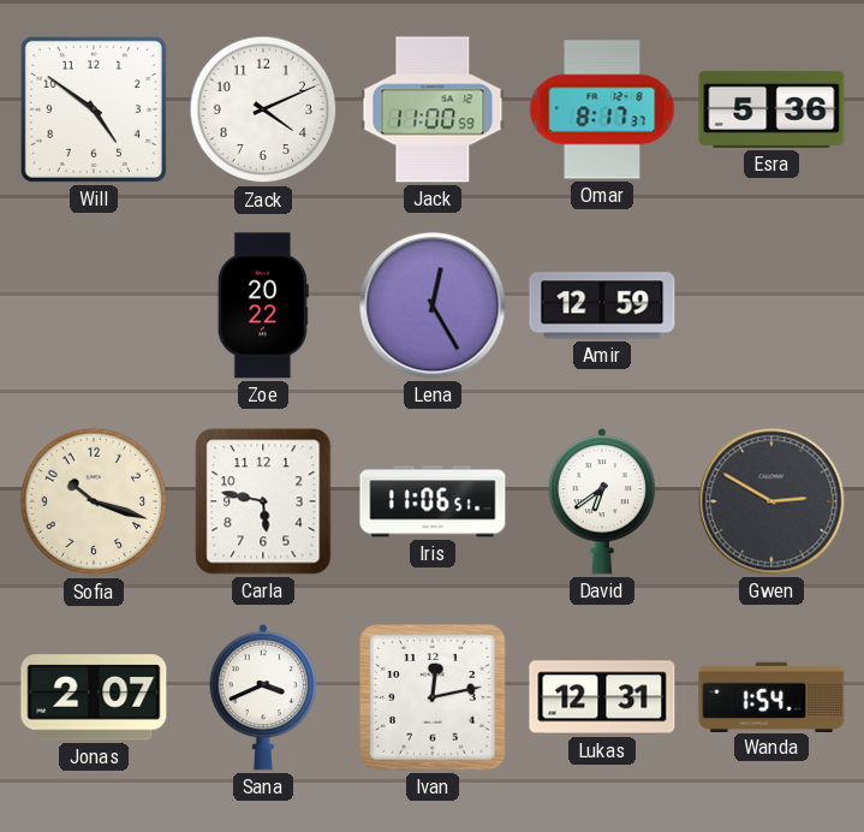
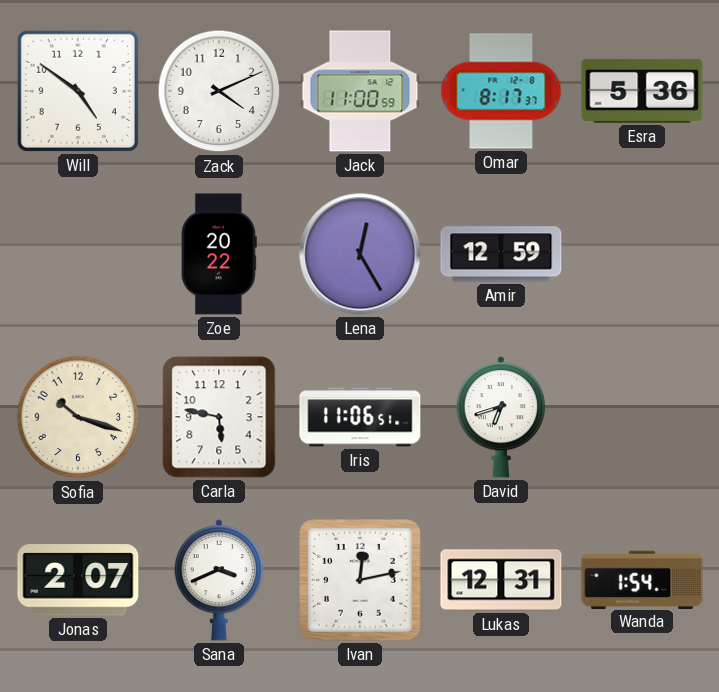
David: 6:39 -> 6:42 (500, 418)
Gwen: 2:50 -> none (771, 501)
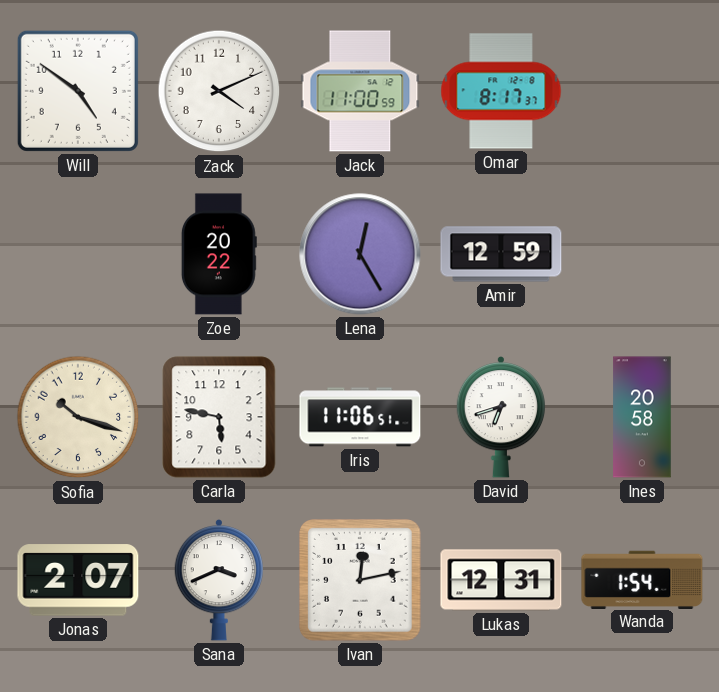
Esra: 5:36 -> none (642, 91)
Ines: none -> 20:58 (642, 417)
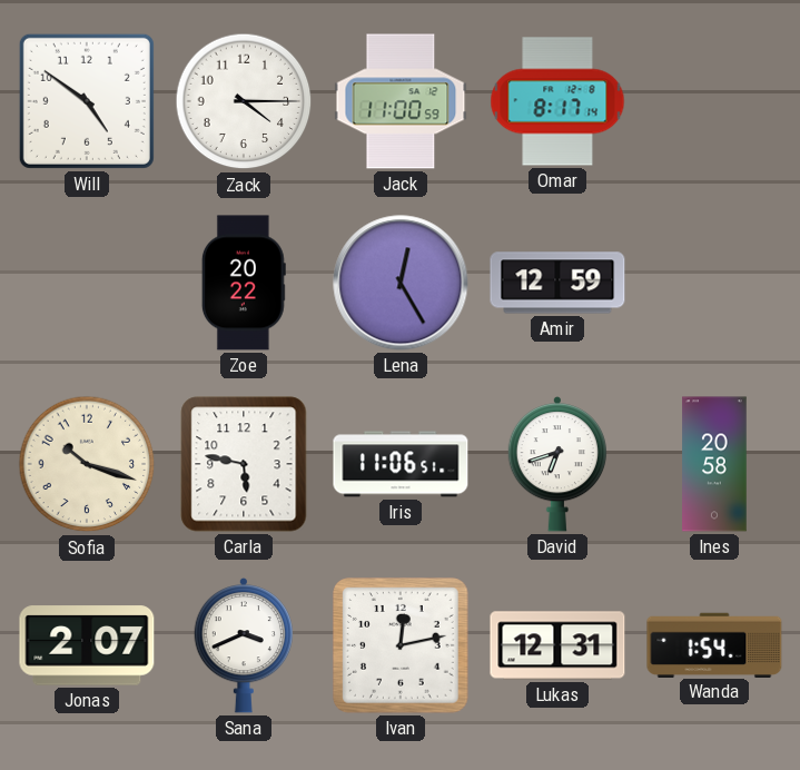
Zack: 4:11 -> 4:15 (244, 101)
Omar: 8:17:37 -> 8:17:14 (557, 101)
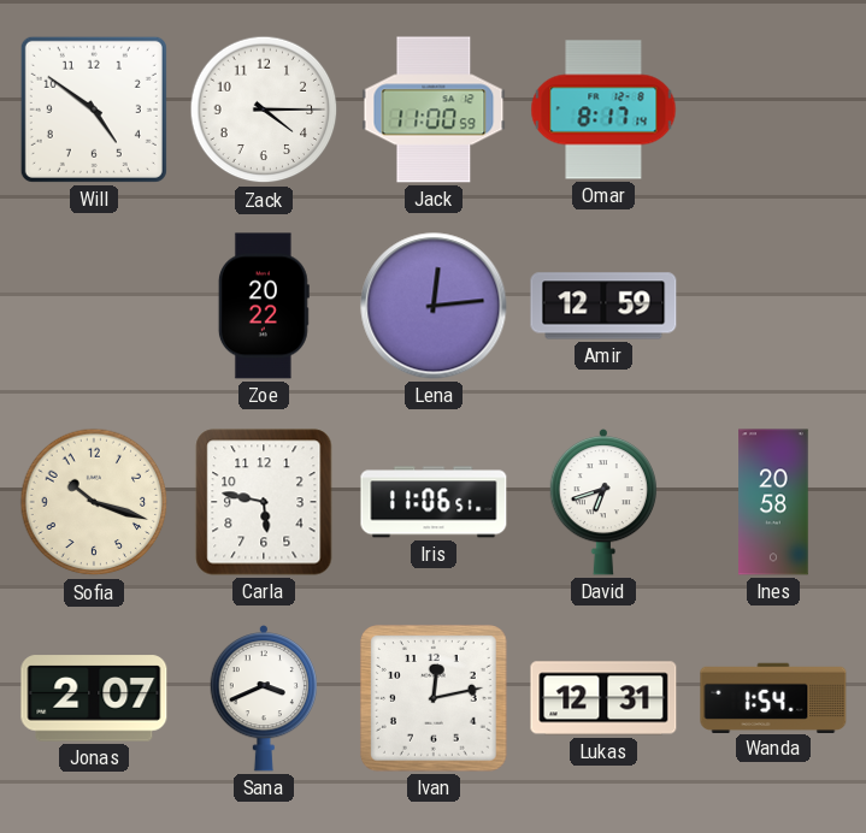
Lena: 12:25 -> 12:14 (434, 306)
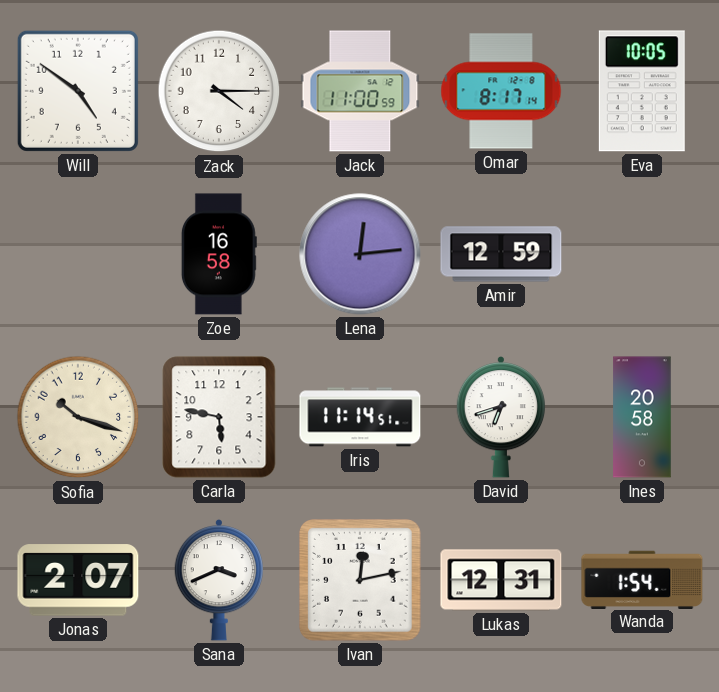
Eva: none -> 10:05 (642, 91)
Zoe: 20:22 -> 16:58 (219, 254)
Iris: 11:06 -> 11:14 (360, 417)
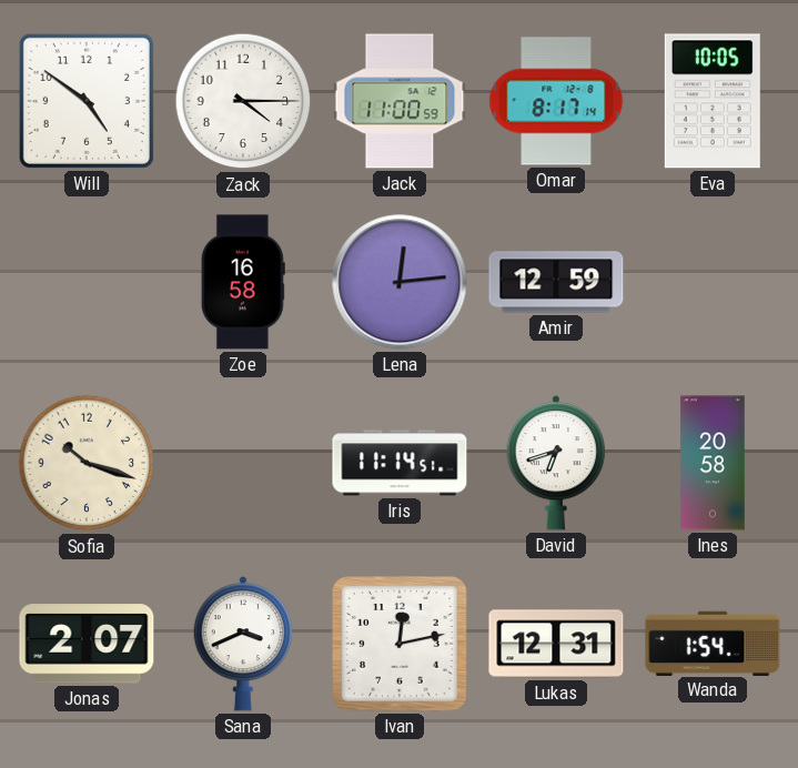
Carla: 5:47 -> none (219, 417)
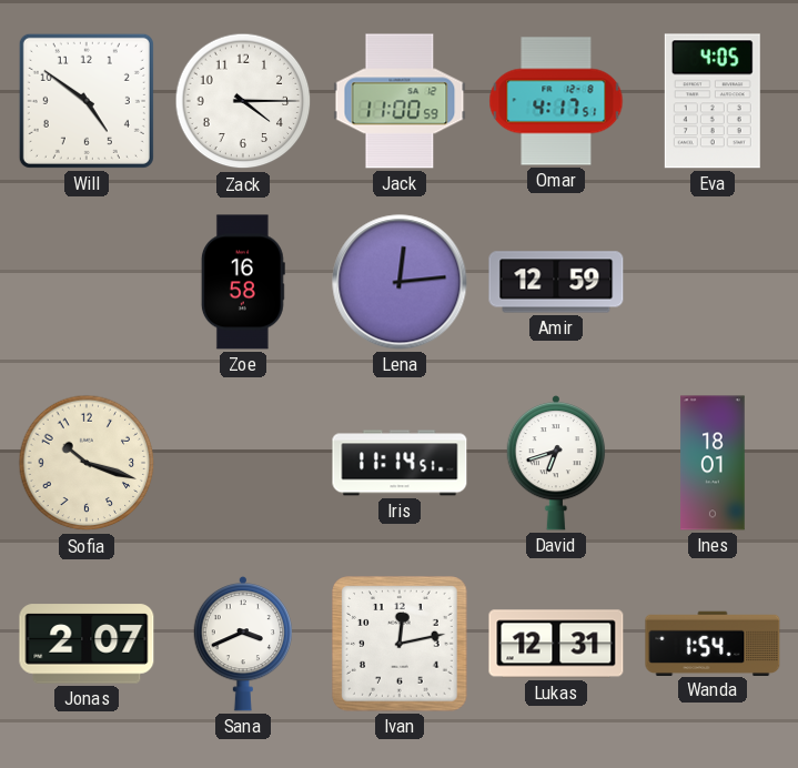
Omar: 8:17 -> 4:17 (556, 101)
Eva: 10:05 -> 4:05 (713, 101)
Ines: 20:58 -> 18:01 (713, 463)
